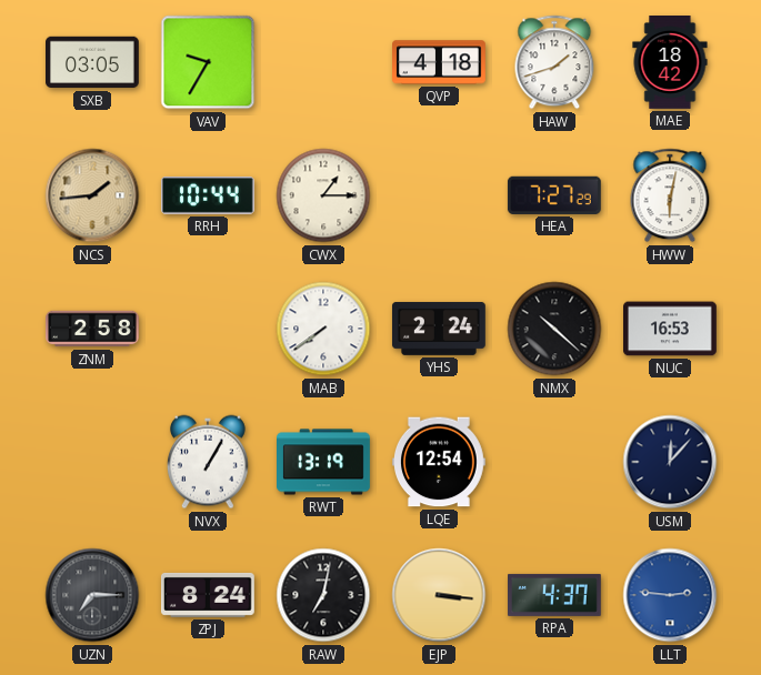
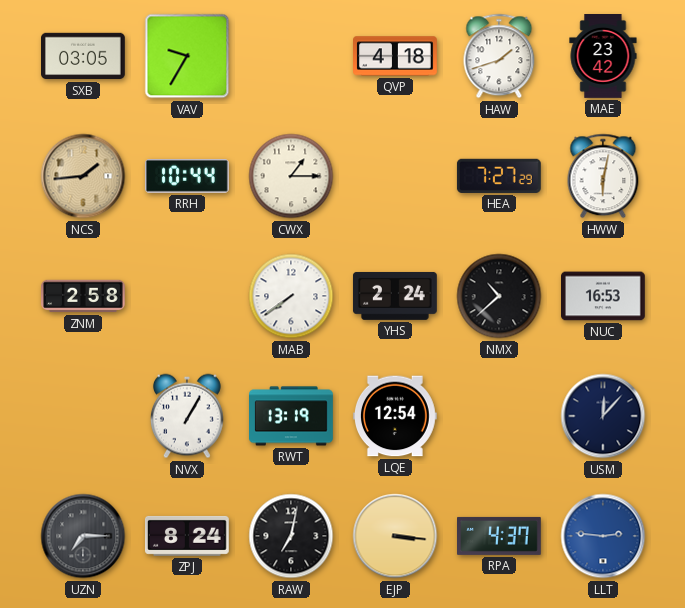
MAE: 18:42 -> 23:42 (603, 57)
NMX: 10:22 -> 10:38 (499, 296)
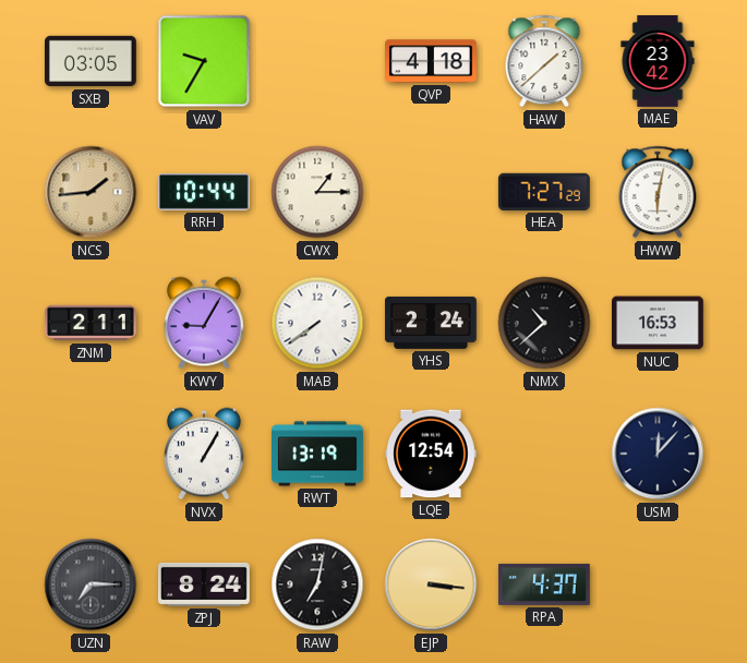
HAW: 1:42 -> 1:38 (544, 61)
ZNM: 2:58 -> 2:11 (92, 323)
KWY: none -> 9:05 (204, 323)
LLT: 2:46 -> none (603, 536)
